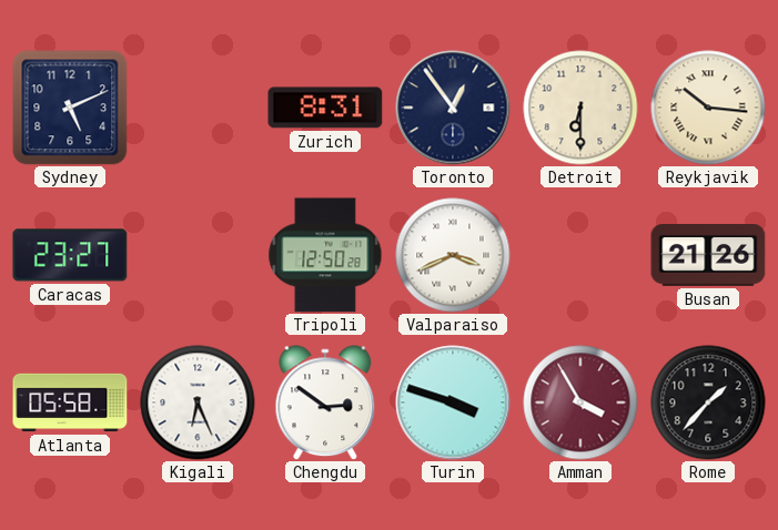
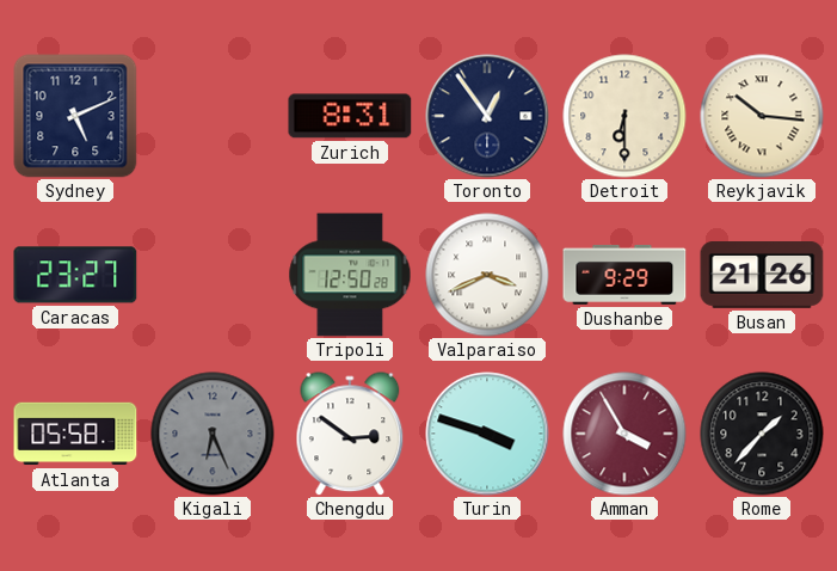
Dushanbe: none -> 9:29 (624, 275)
Kigali dial: white -> grey (213, 434)
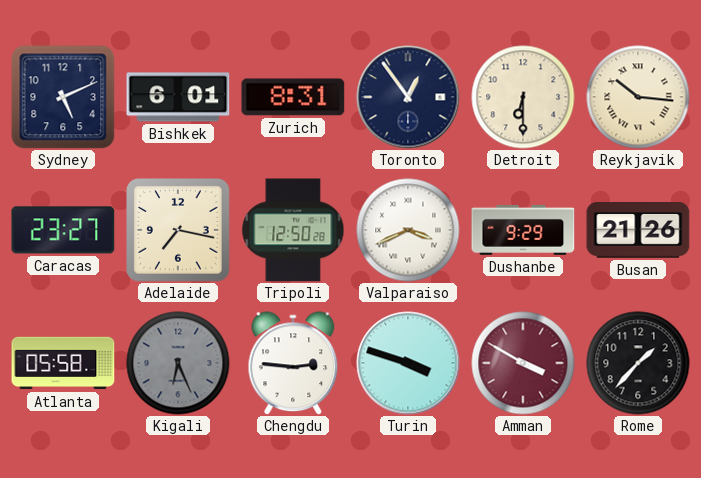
Bishkek: none -> 6:01 (178, 97)
Adelaide: none -> 7:17 (178, 230)
Chengdu: 2:51 -> 2:46 (293, 363)
Amman: 3:55 -> 3:50 (523, 363)
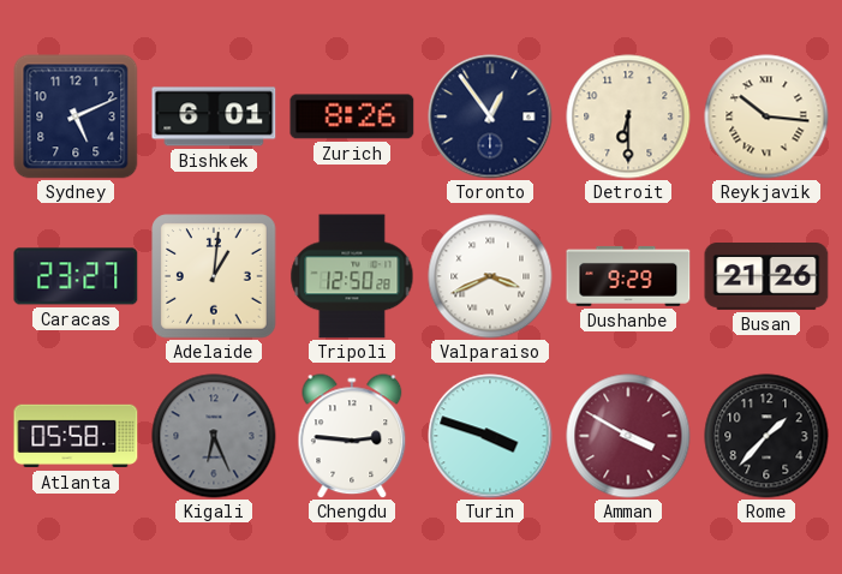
Zurich: 8:31 -> 8:26 (352, 116)
Adelaide: 7:17 -> 1:01 (214, 276)
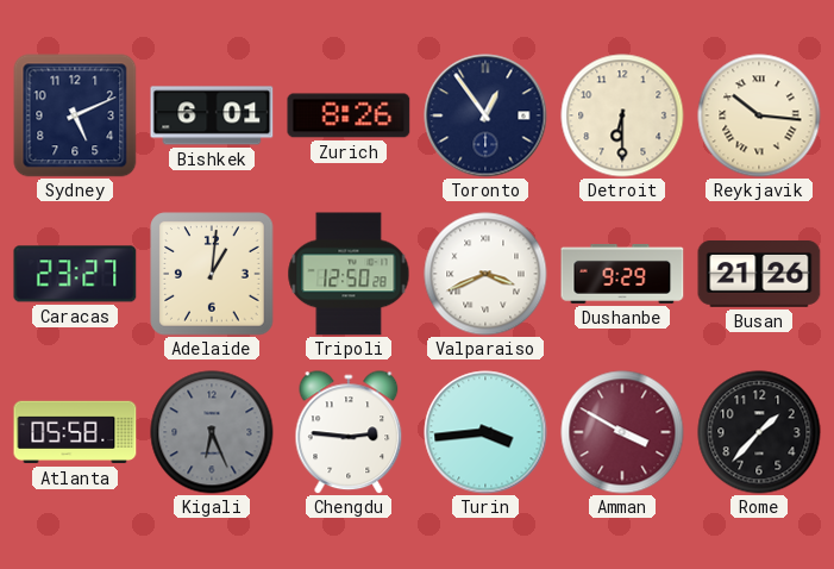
Turin: 3:48 -> 3:44 (485, 432)
